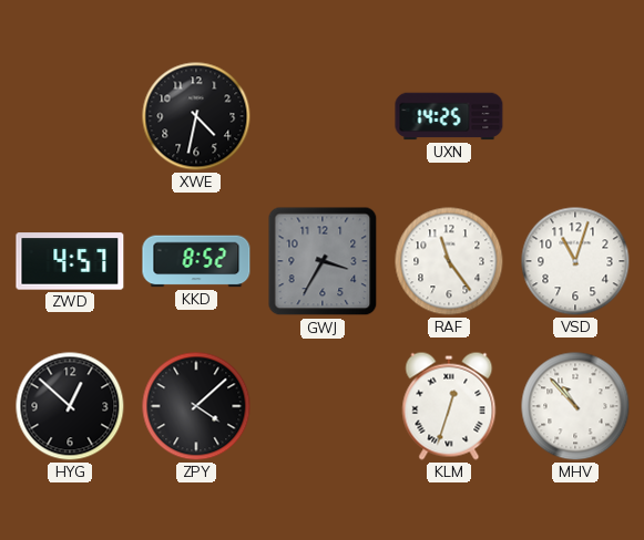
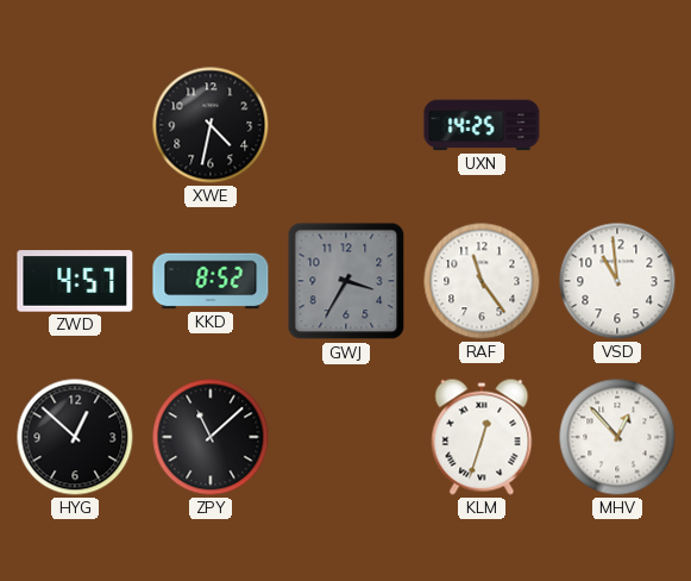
VSD: 11:03 -> 10:59 (617, 281)
ZPY: 4:08 -> 11:08 (211, 437)
MHV: 10:53 -> 12:53 (617, 437)
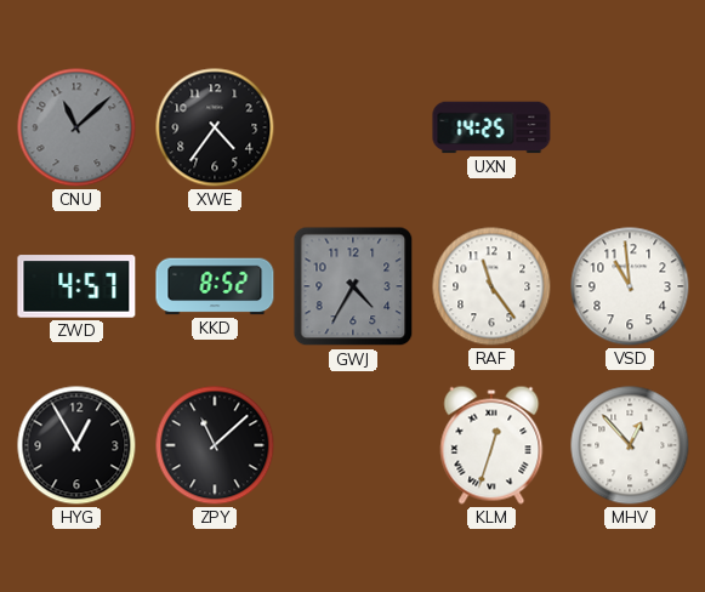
CNU: none -> 11:08 (76, 127)
XWE: 4:32 -> 4:36 (215, 127)
GWJ: 3:35 -> 4:35 (353, 286)
HYG: 12:52 -> 12:55 (76, 445)
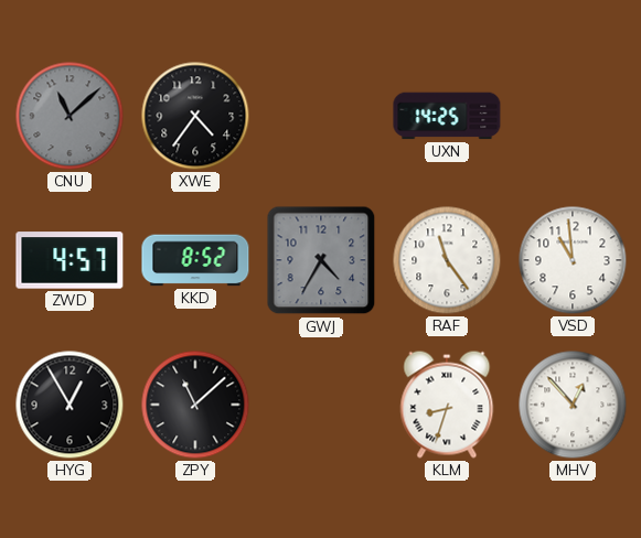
KLM: 12:33 -> 8:33 (447, 405)
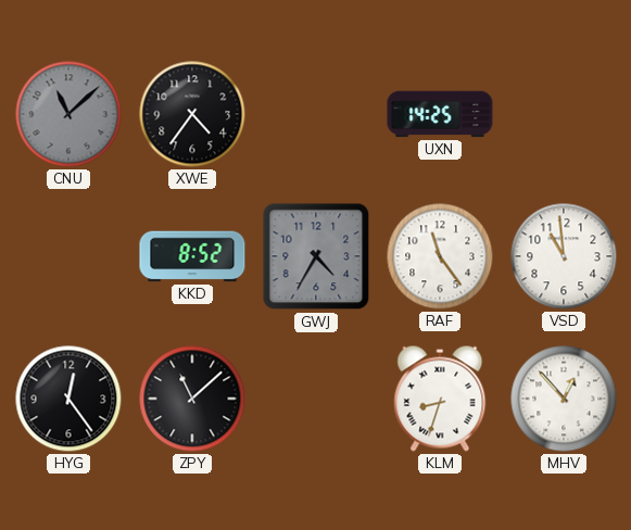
ZWD: 4:57 -> none (70, 260)
HYG: 12:55 -> 12:24 (68, 399)
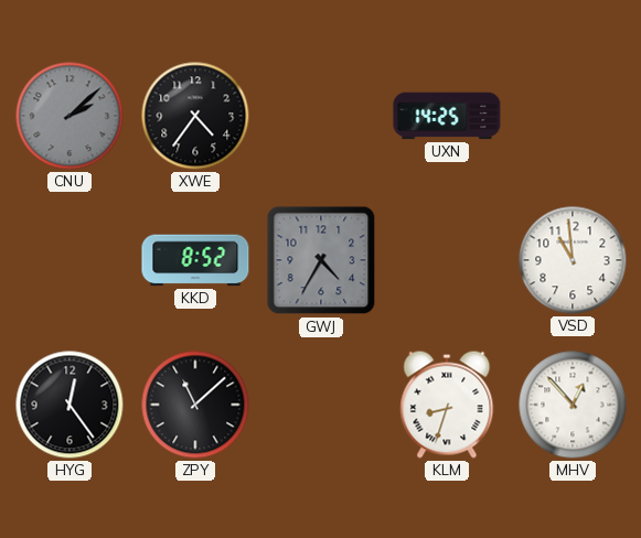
CNU: 11:08 -> 2:08 (70, 116)
RAF: 11:24 -> none (440, 256)
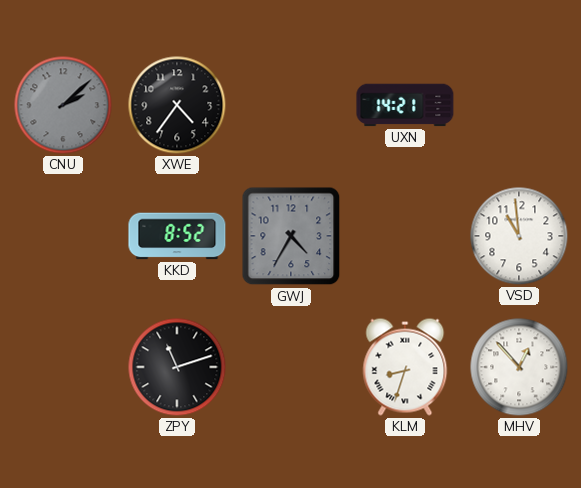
UXN: 14:25 -> 14:21 (405, 105)
HYG: 12:24 -> none (70, 405)
ZPY: 11:08 -> 11:12 (177, 367)
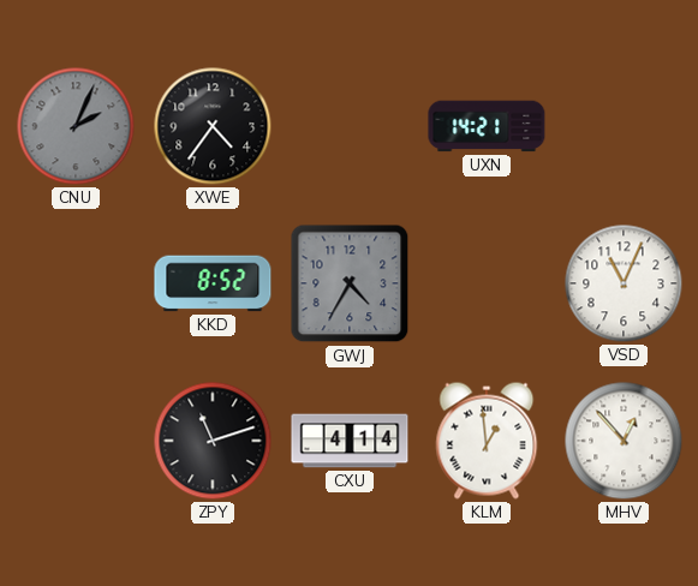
CNU: 2:08 -> 2:04 (76, 126)
VSD: 10:59 -> 11:04 (624, 283)
CXU: none -> 4:14 (350, 441)
KLM: 8:33 -> 12:59 (487, 441)
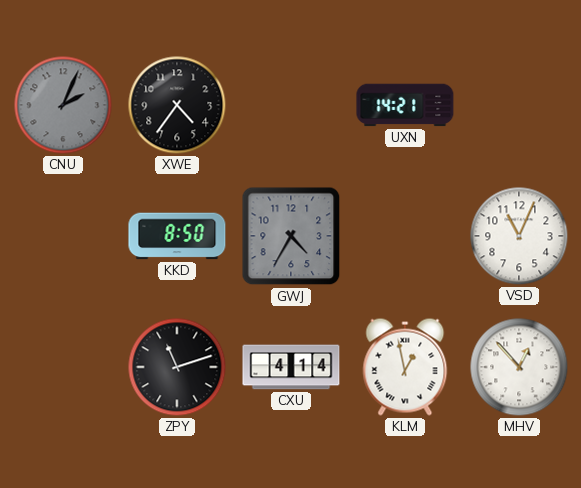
KKD: 8:52 -> 8:50 (177, 236)
KLM: 12:59 -> 12:58 (405, 367)
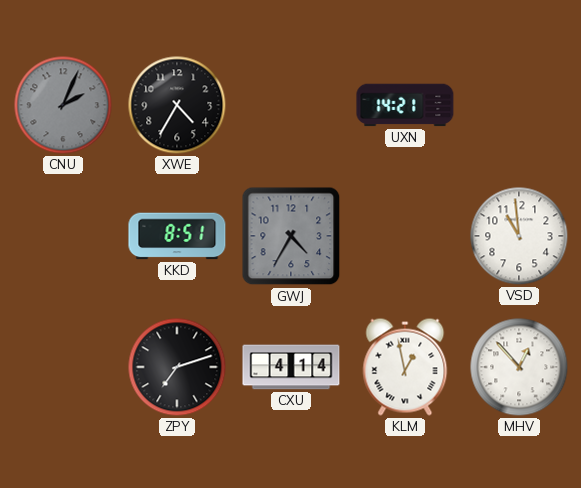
XWE: 4:36 -> 4:35 (177, 105)
KKD: 8:50 -> 8:51 (177, 236)
VSD: 11:04 -> 10:59 (519, 236)
ZPY: 11:12 -> 7:12 (177, 367)
